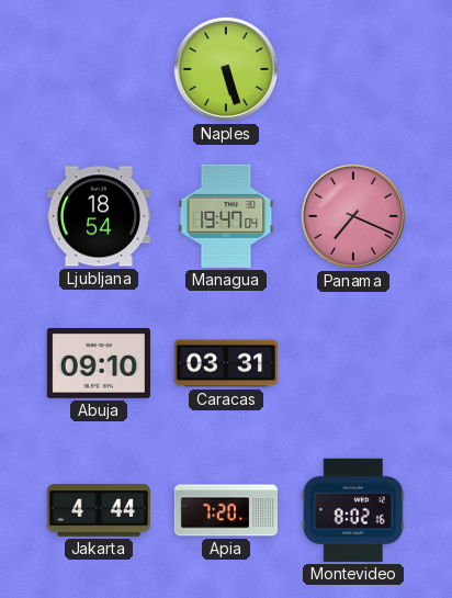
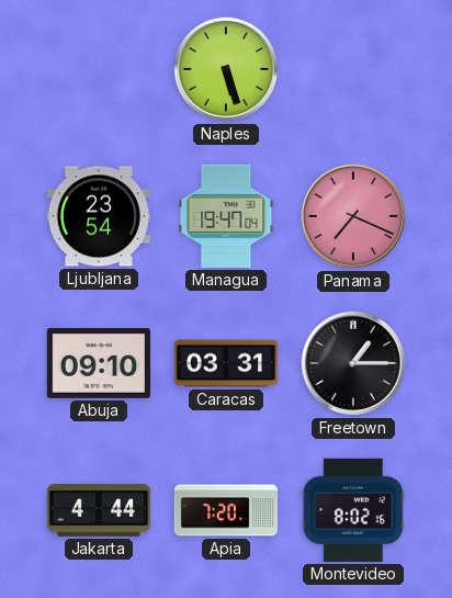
Ljubljana: 18:54 -> 23:54 (98, 216)
Freetown: none -> 1:15 (353, 363)
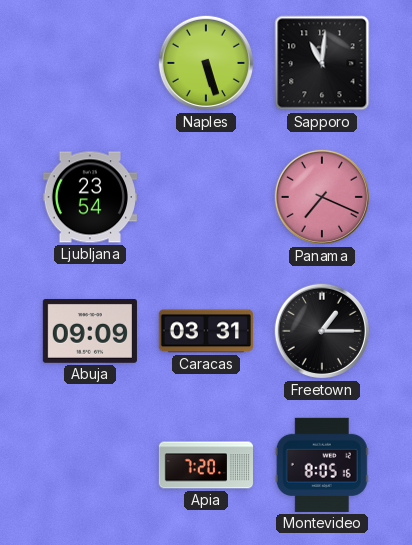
Sapporo: none -> 11:01 (322, 63)
Managua: 19:47 -> none (226, 216)
Abuja: 09:10 -> 09:09 (90, 332)
Jakarta: 4:44 -> none (99, 511)
Montevideo: 8:02 -> 8:05 (322, 465)
